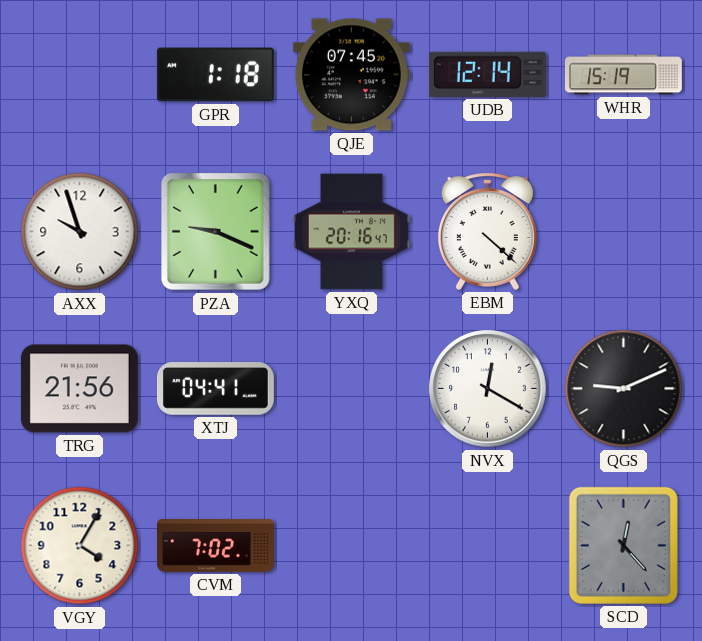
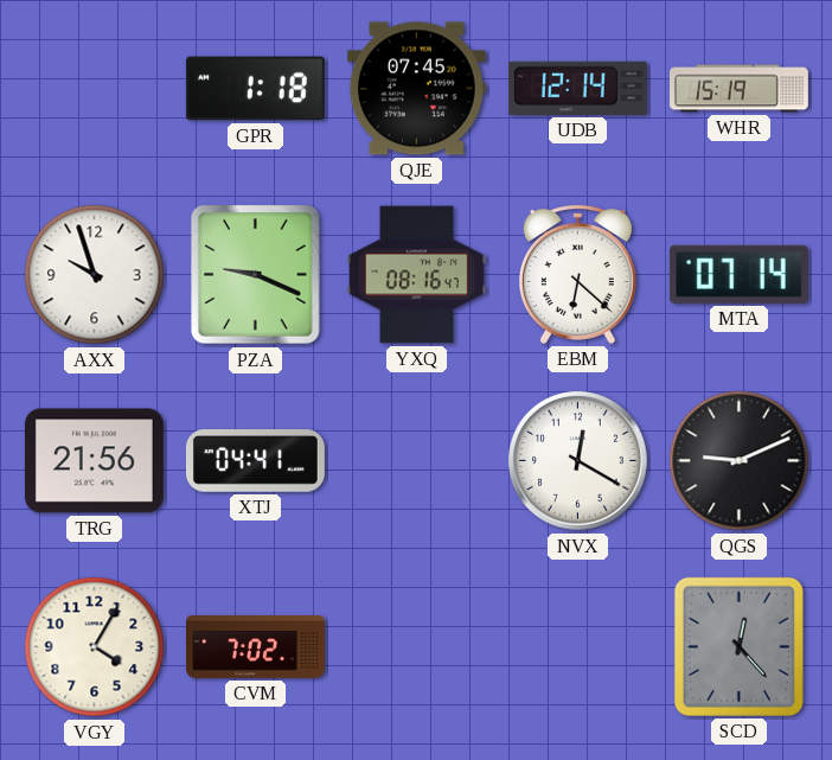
YXQ: 20:16 -> 08:16 (416, 275)
EBM: 4:22 -> 6:22 (577, 274)
MTA: none -> 07:14 (738, 274)
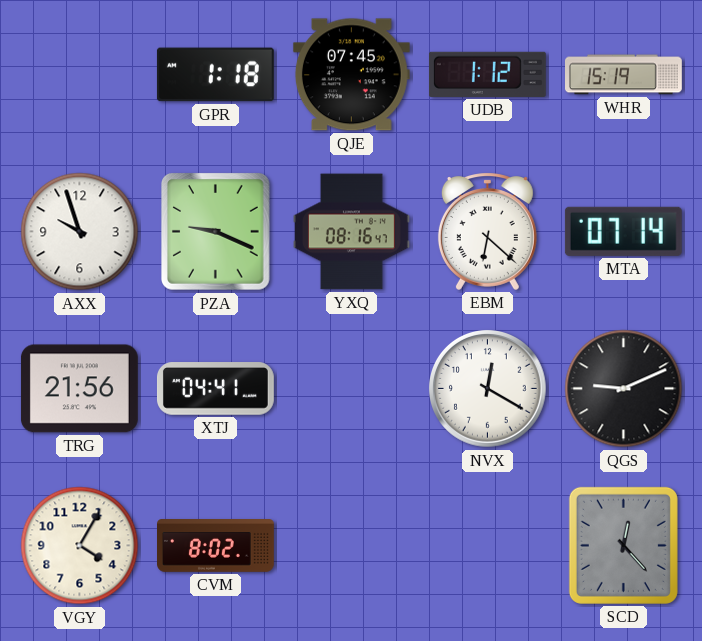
UDB: 12:14 -> 1:12 (487, 74)
CVM: 7:02 -> 8:02 (216, 546)
